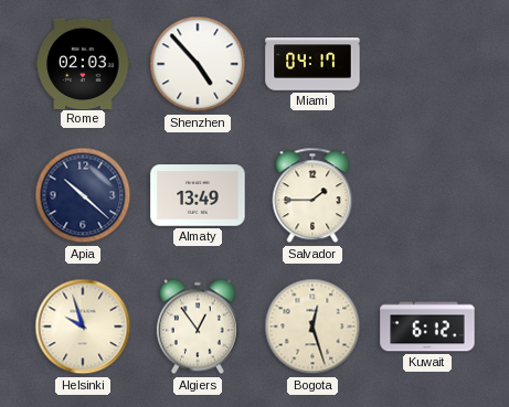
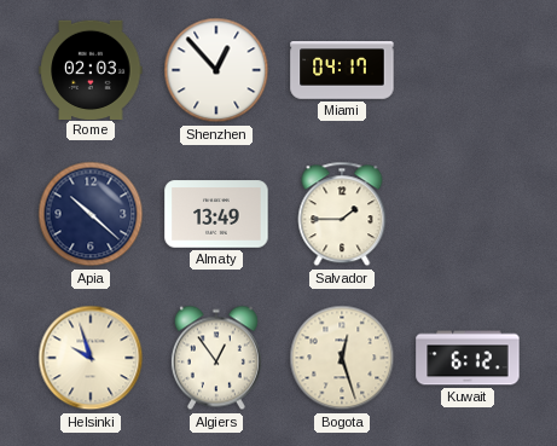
Shenzhen: 4:53 -> 12:53 (216, 70)
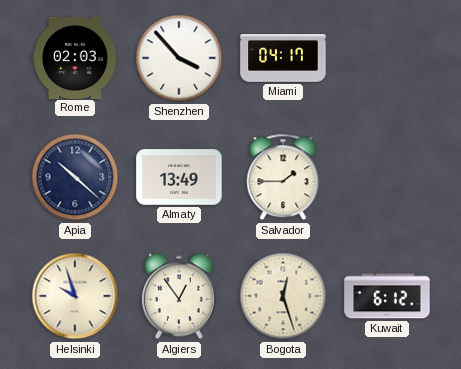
Shenzhen: 12:53 -> 3:53 (179, 58)
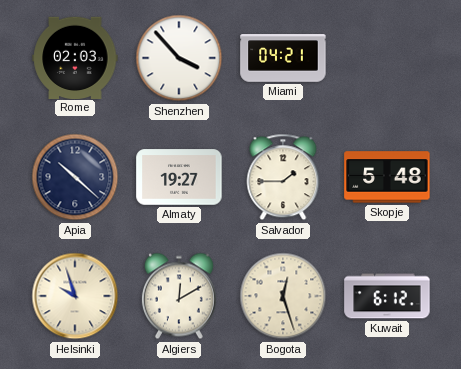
Miami: 04:17 -> 04:21 (283, 58)
Almaty: 13:49 -> 19:27 (179, 177)
Skopje: none -> 5:48 (387, 177)
Algiers: 12:54 -> 12:10 (179, 296)
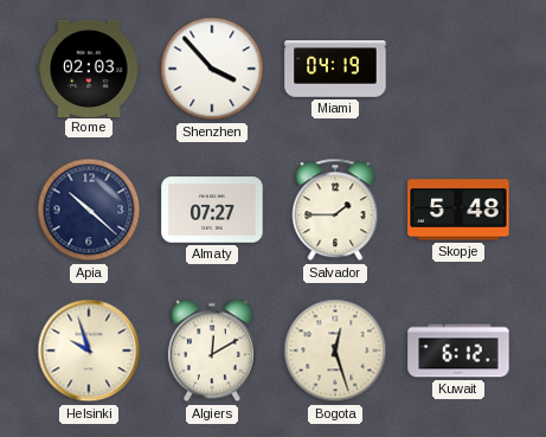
Miami: 04:21 -> 04:19 (335, 69)
Almaty: 19:27 -> 07:27 (212, 210)
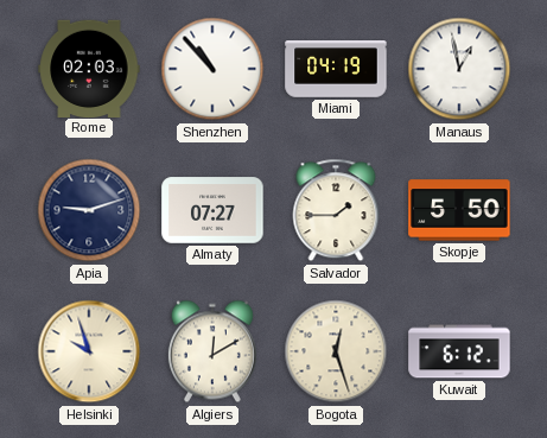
Shenzhen: 3:53 -> 10:53 (212, 69)
Manaus: none -> 12:58 (459, 69)
Apia: 10:22 -> 9:12 (89, 210)
Skopje: 5:48 -> 5:50 (459, 210)
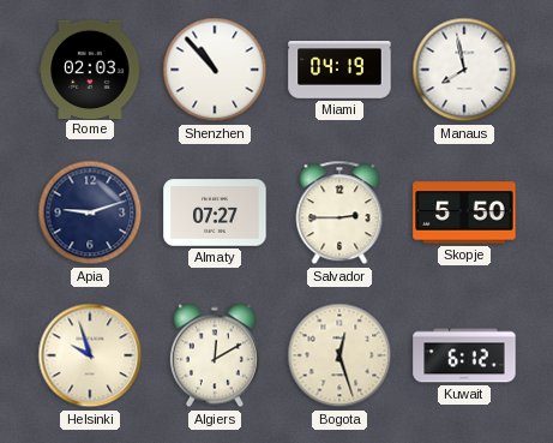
Manaus: 12:58 -> 7:58 (464, 70)
Salvador: 1:45 -> 2:45 (339, 212)
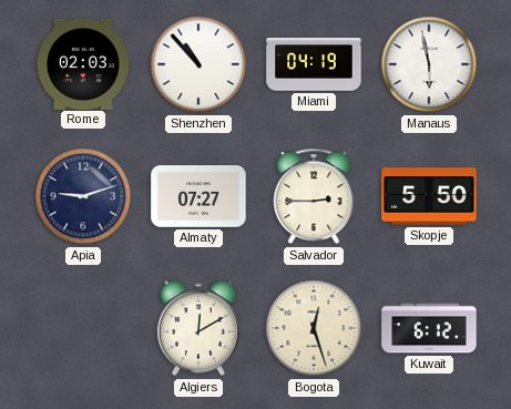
Manaus: 7:58 -> 5:58 (429, 64)
Helsinki: 9:57 -> none (90, 355)
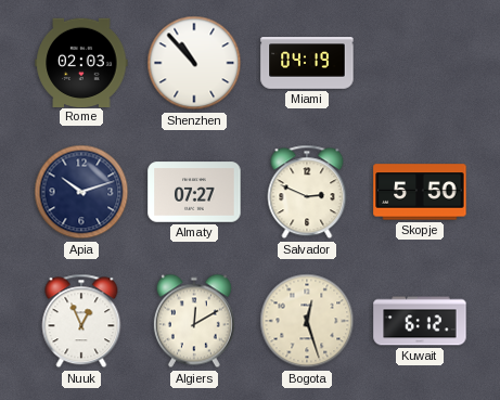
Manaus: 5:58 -> none (429, 64)
Apia: 9:12 -> 10:12 (81, 192)
Salvador: 2:45 -> 2:49 (307, 192)
Nuuk: none -> 12:56 (81, 321)
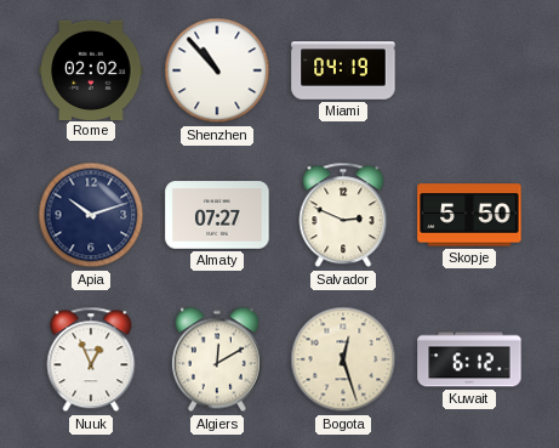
Rome: 02:03 -> 02:02 (91, 69)
